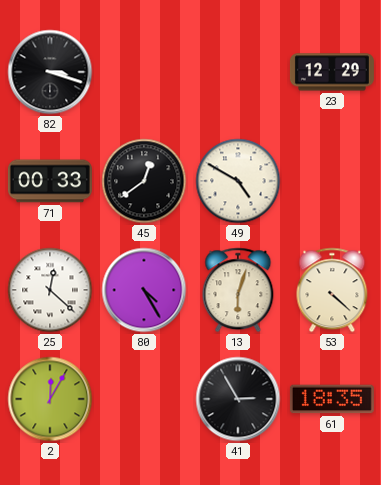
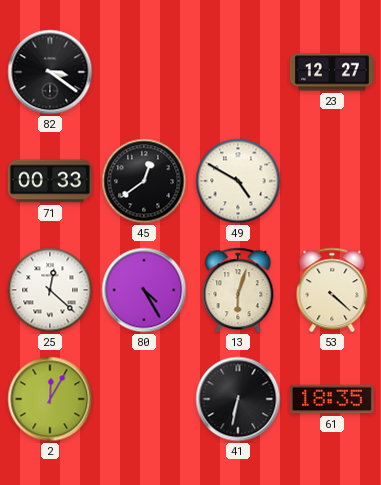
82: 3:18 -> 3:21 (50, 72)
23: 12:29 -> 12:27 (332, 72)
41: 2:55 -> 6:32 (238, 399)
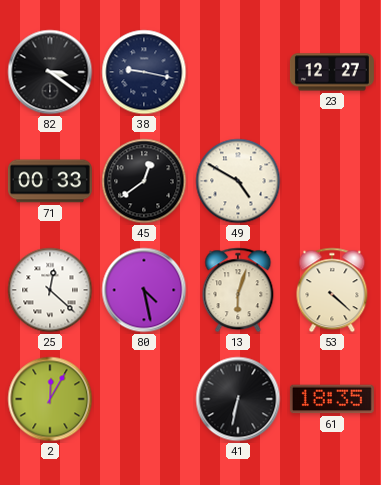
38: none -> 9:17 (144, 72)
80: 4:25 -> 4:28 (144, 290)
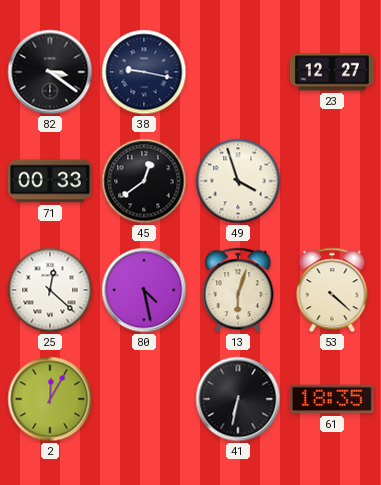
49: 4:50 -> 3:57 (238, 181)
